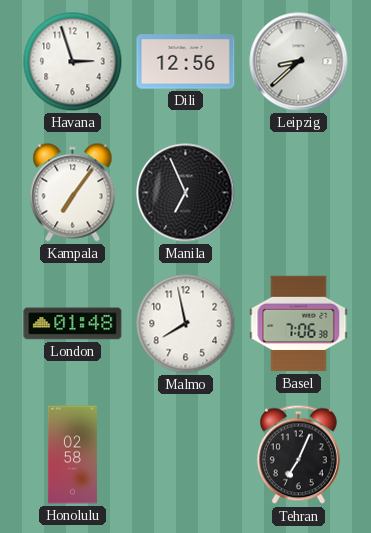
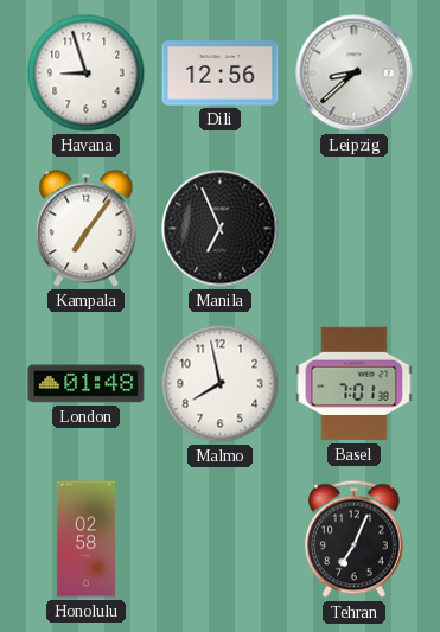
Havana: 2:57 -> 8:57 (87, 74)
Basel: 7:06 -> 7:01 (355, 384)
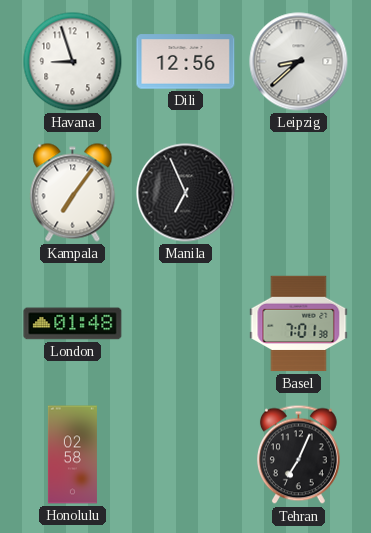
Malmo: 7:58 -> none (221, 384)
